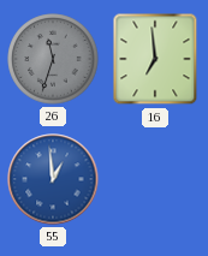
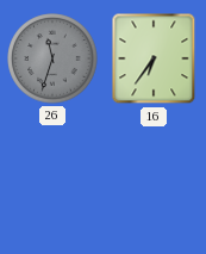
16: 6:59 -> 6:36 (154, 58)
55: 12:59 -> none (53, 179)
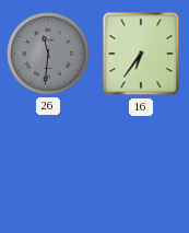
26: 11:33 -> 11:31 (48, 54)
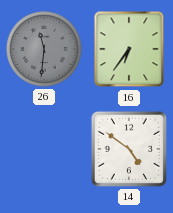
14: none -> 4:51 (129, 149)
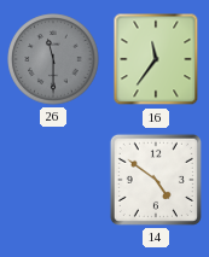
26: 11:31 -> 11:30 (53, 59)
16: 6:36 -> 11:36 (156, 59)
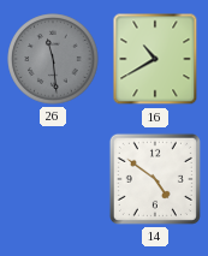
26: 11:30 -> 11:29 (53, 59)
16: 11:36 -> 10:40 (155, 59)
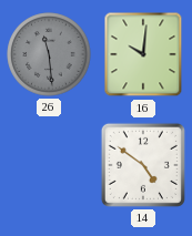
16: 10:40 -> 10:01 (143, 54)
